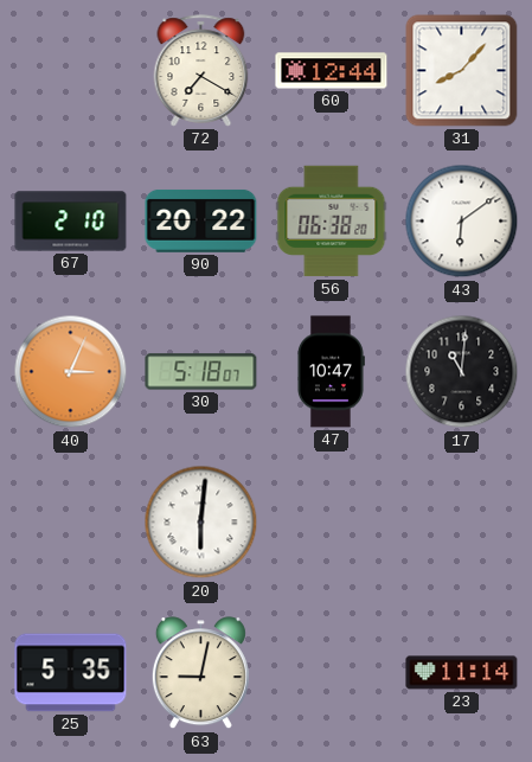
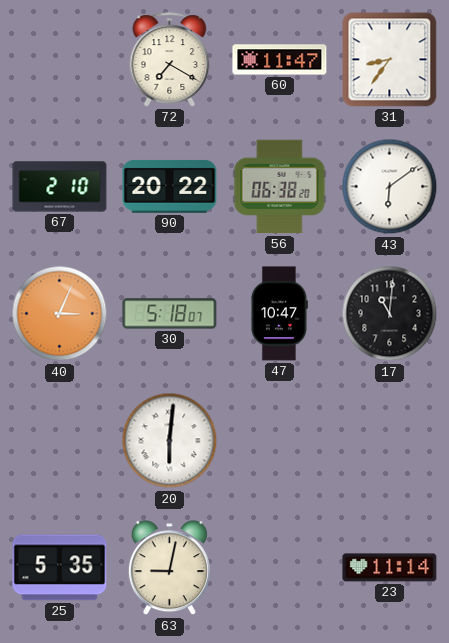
60: 12:44 -> 11:47 (280, 60)
31: 8:07 -> 8:36 (390, 60)
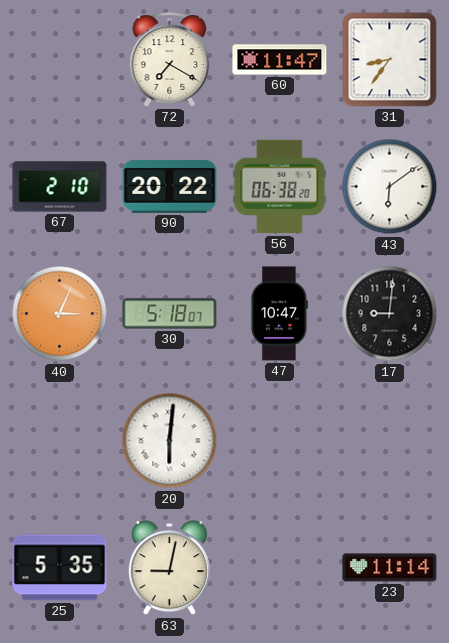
17: 11:01 -> 9:01 (390, 314)
